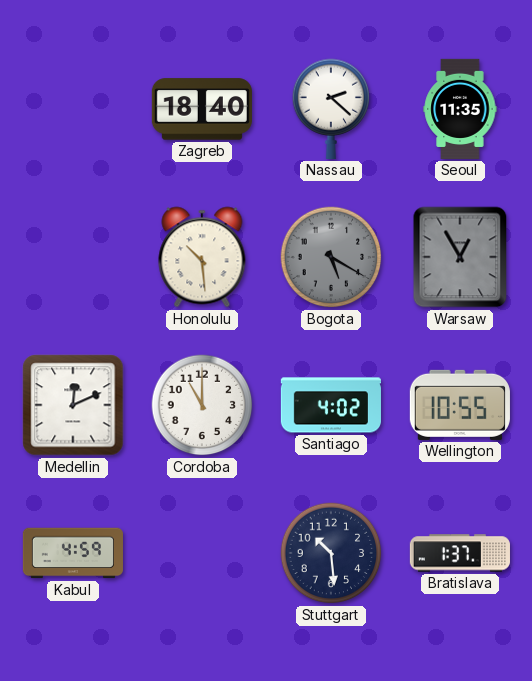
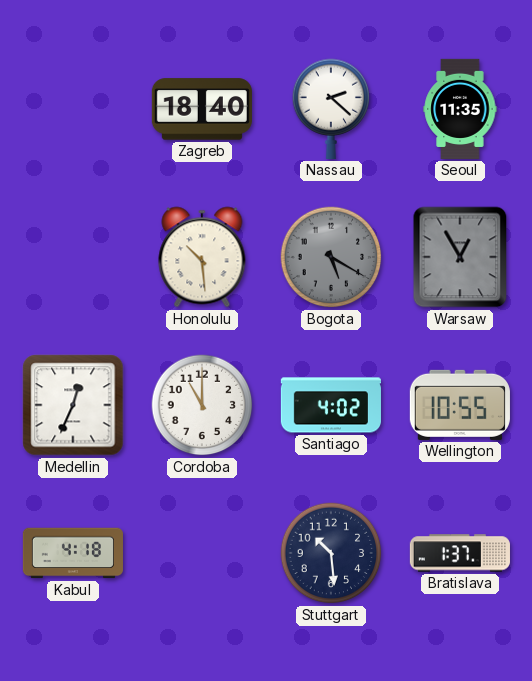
Medellin: 12:11 -> 12:34 (73, 405)
Kabul: 4:59 -> 4:18 (73, 553)
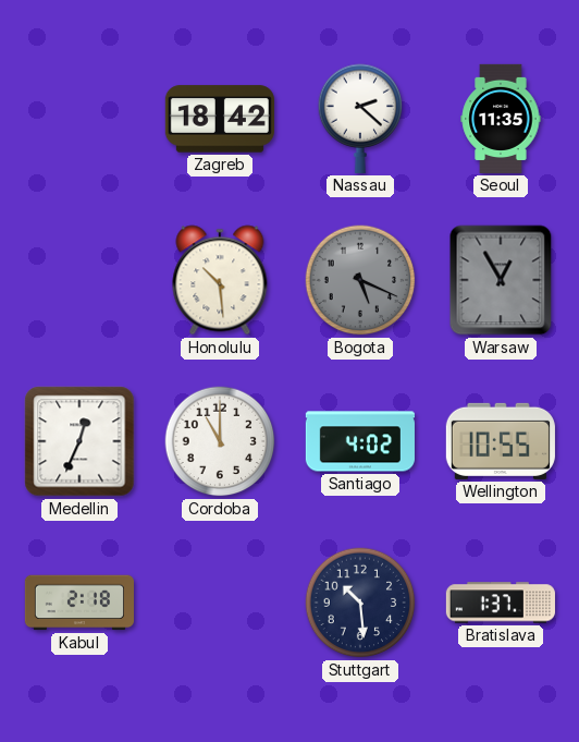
Zagreb: 18:40 -> 18:42 (220, 119)
Bogota: 5:20 -> 5:19 (360, 280)
Kabul: 4:18 -> 2:18 (79, 603)
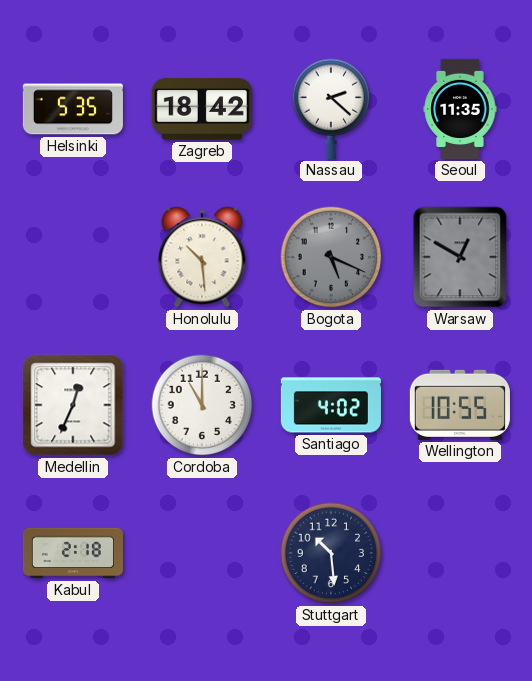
Helsinki: none -> 5:35 (73, 109)
Warsaw: 12:55 -> 12:50 (460, 257)
Bratislava: 1:37 -> none (501, 603)
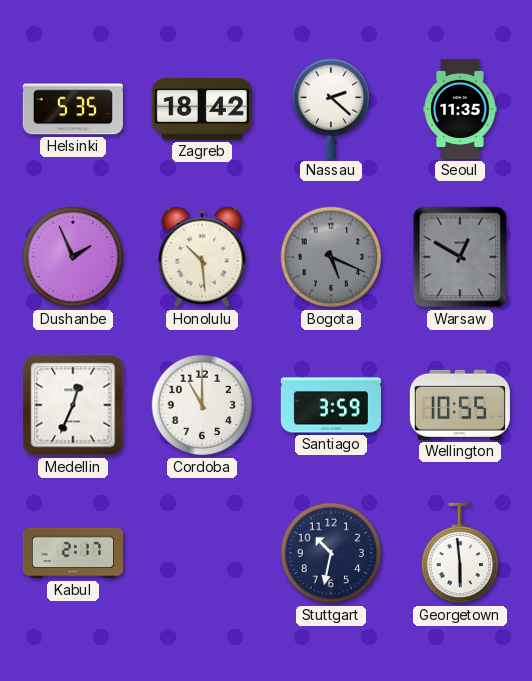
Dushanbe: none -> 1:56 (73, 257)
Santiago: 4:02 -> 3:59 (331, 405)
Kabul: 2:18 -> 2:17 (73, 553)
Stuttgart: 10:29 -> 10:32 (331, 553)
Georgetown: none -> 5:59 (460, 553)
